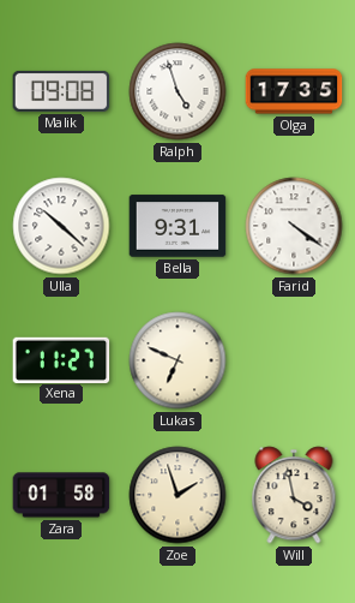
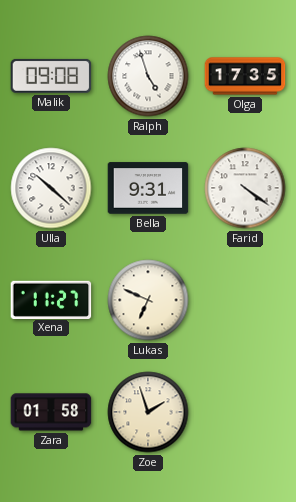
Will: 3:58 -> none (294, 495)
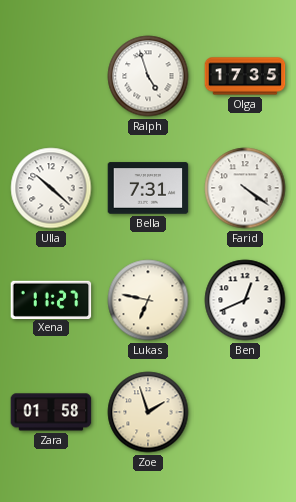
Malik: 09:08 -> none (51, 76)
Bella: 9:31 -> 7:31 (148, 188)
Lukas: 6:49 -> 6:47 (148, 300)
Ben: none -> 12:41 (245, 300)
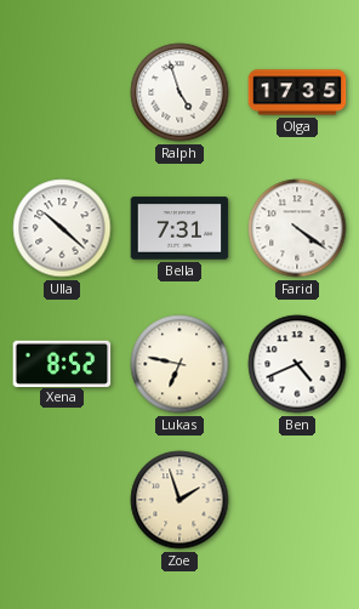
Xena: 11:27 -> 8:52 (62, 363)
Ben: 12:41 -> 4:41 (297, 364)
Zara: 01:58 -> none (51, 412)
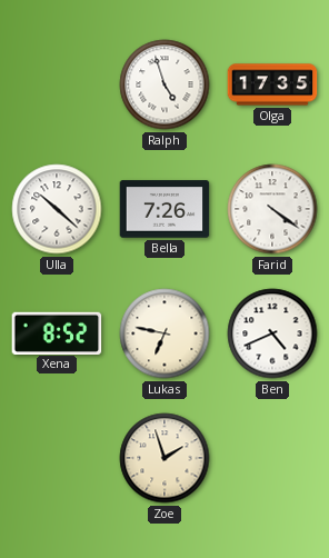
Bella: 7:31 -> 7:26 (164, 209)
